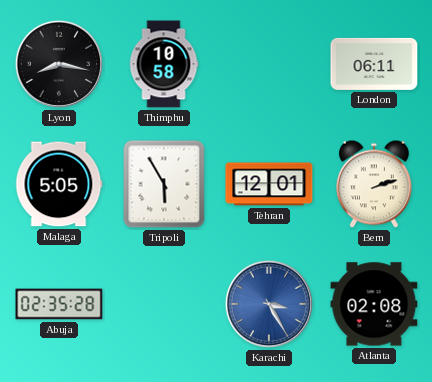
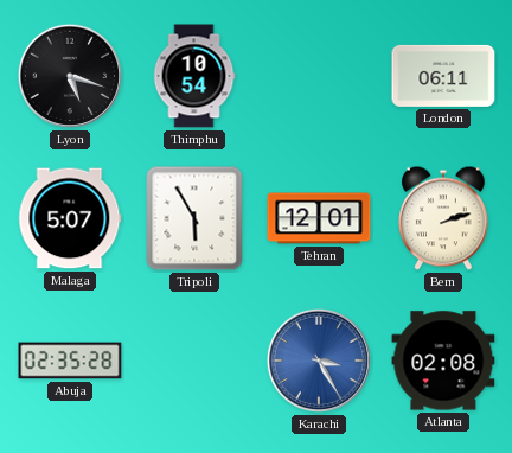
Lyon: 8:17 -> 5:18 (70, 76)
Thimphu: 10:58 -> 10:54 (194, 76)
Malaga: 5:05 -> 5:07 (70, 218)
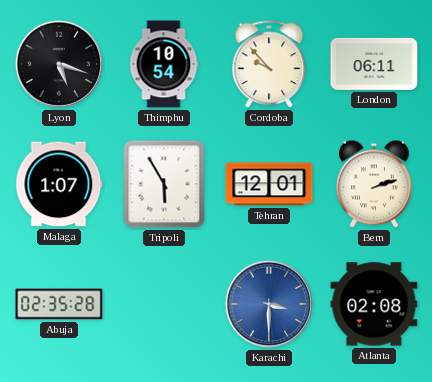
Cordoba: none -> 9:53 (269, 65)
Malaga: 5:07 -> 1:07 (59, 184)
Karachi: 3:25 -> 3:30 (269, 304)
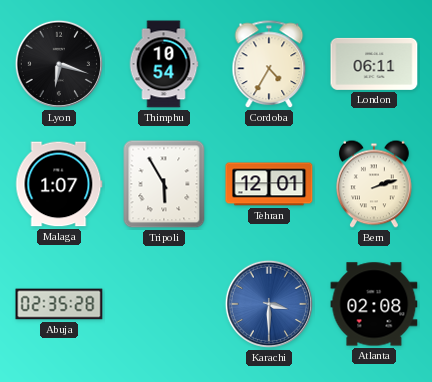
Lyon: 5:18 -> 6:18 (59, 64)
Cordoba: 9:53 -> 4:35 (269, 65)
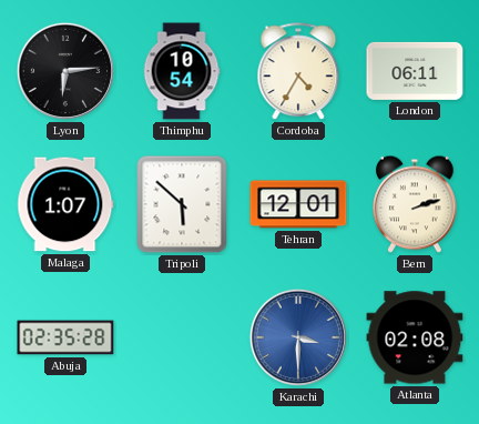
Lyon: 6:18 -> 6:14 (65, 71)
Tripoli: 5:55 -> 5:52 (182, 204)
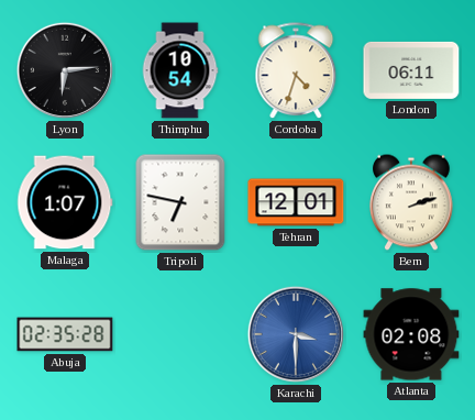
Cordoba: 4:35 -> 4:33 (296, 71)
Tripoli: 5:52 -> 6:47 (180, 202)
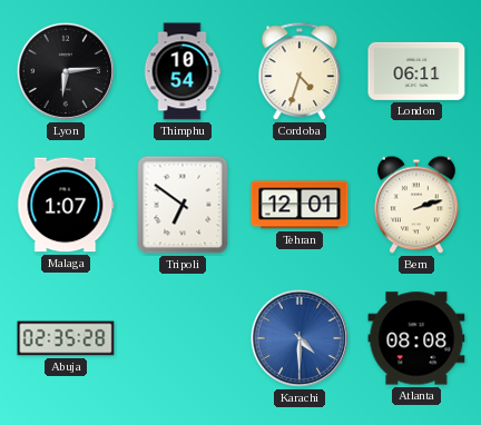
Tripoli: 6:47 -> 6:51 (183, 205)
Karachi: 3:30 -> 4:30 (300, 338)
Atlanta: 02:08 -> 08:08 (416, 338)
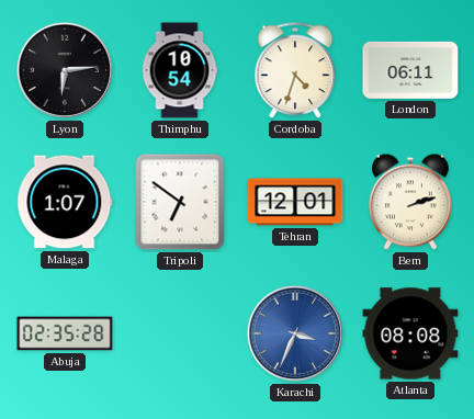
Karachi: 4:30 -> 3:34 (295, 333)
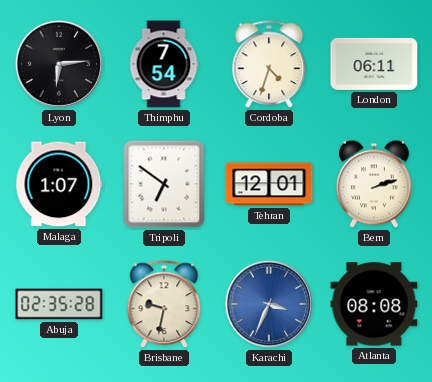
Thimphu: 10:54 -> 7:54 (164, 64)
Brisbane: none -> 9:32 (164, 305)
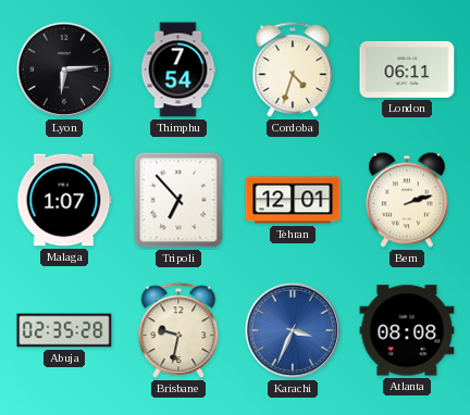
Tripoli: 6:51 -> 6:53 (178, 200)
